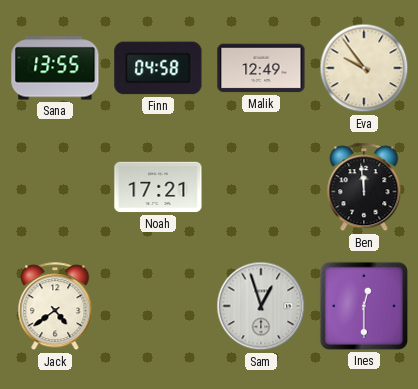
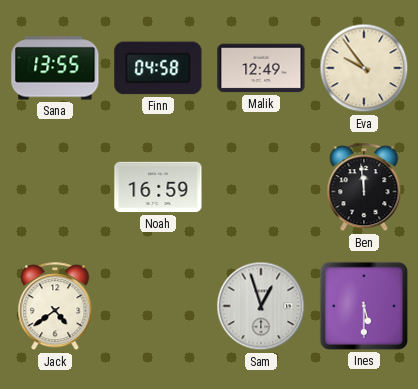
Noah: 17:21 -> 16:59 (158, 187)
Ines: 12:30 -> 5:30 (364, 306)
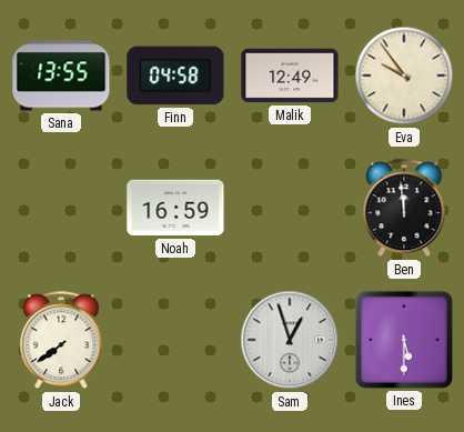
Jack: 4:39 -> 7:39 (61, 341)
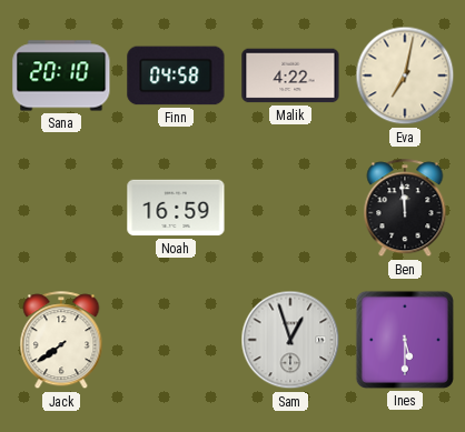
Sana: 13:55 -> 20:10 (61, 76)
Malik: 12:49 -> 4:22 (290, 76)
Eva: 9:54 -> 7:02 (405, 76)
